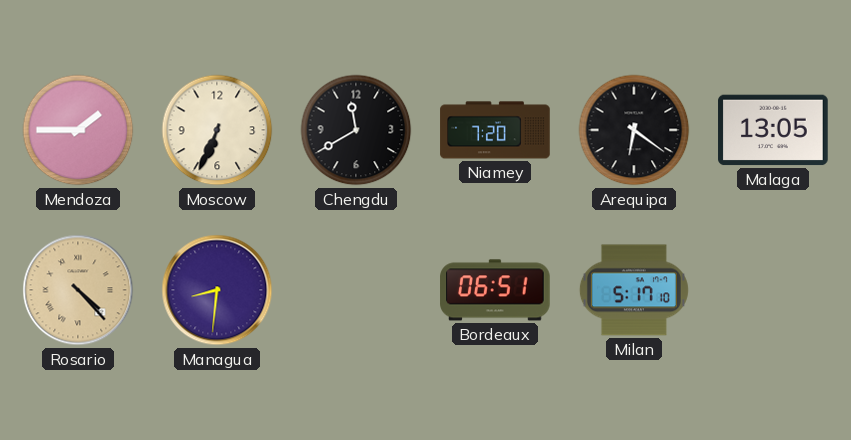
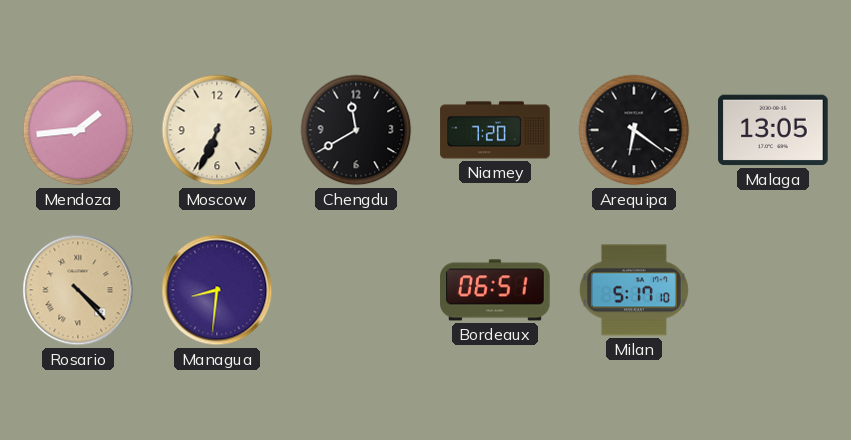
Mendoza: 1:45 -> 1:44 (78, 130)
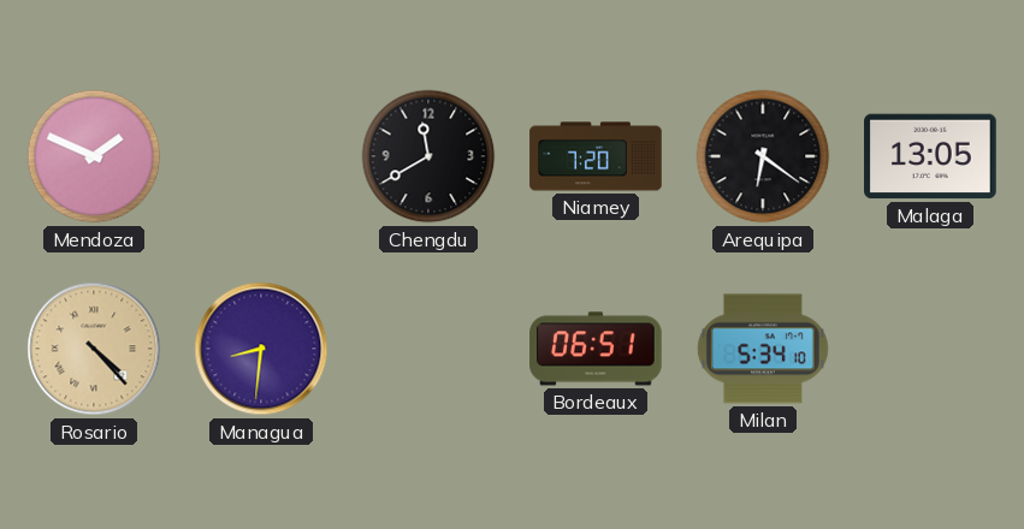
Mendoza: 1:44 -> 1:49 (94, 156)
Moscow: 6:34 -> none (217, 130)
Milan: 5:17 -> 5:34 (763, 349)
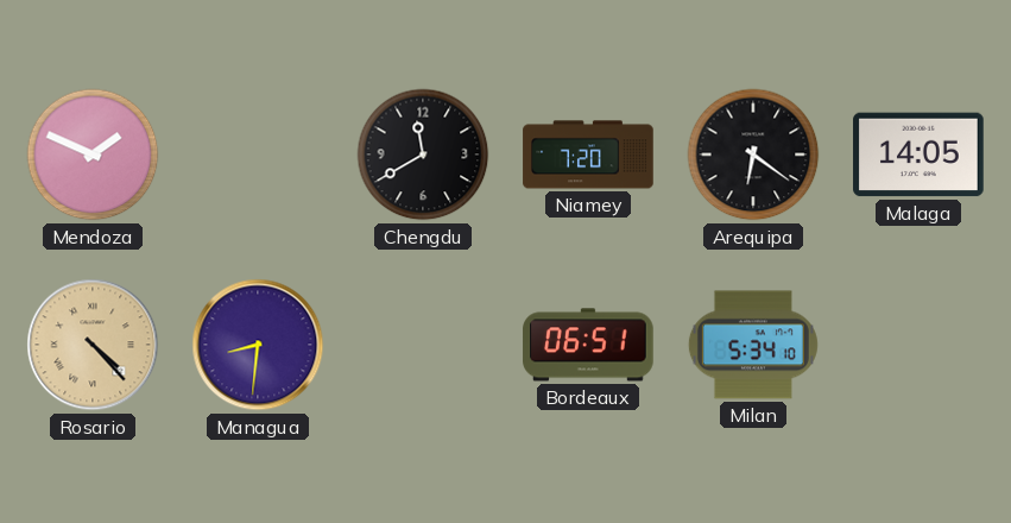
Malaga: 13:05 -> 14:05 (918, 155)
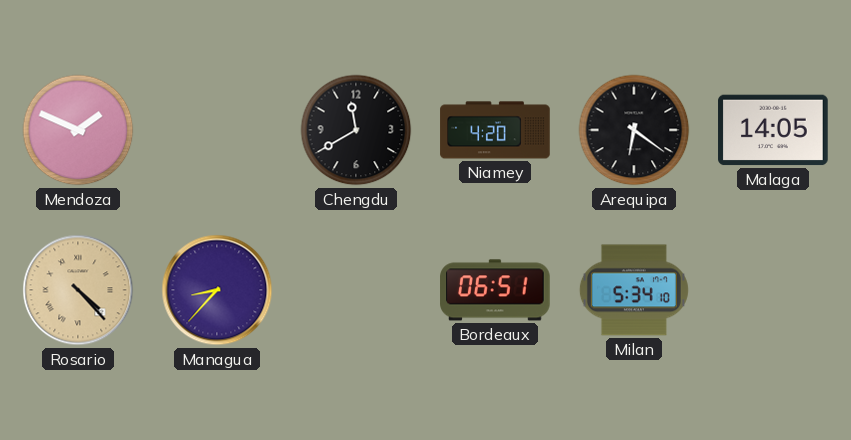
Niamey: 7:20 -> 4:20 (495, 130)
Managua: 8:31 -> 8:37 (217, 290)
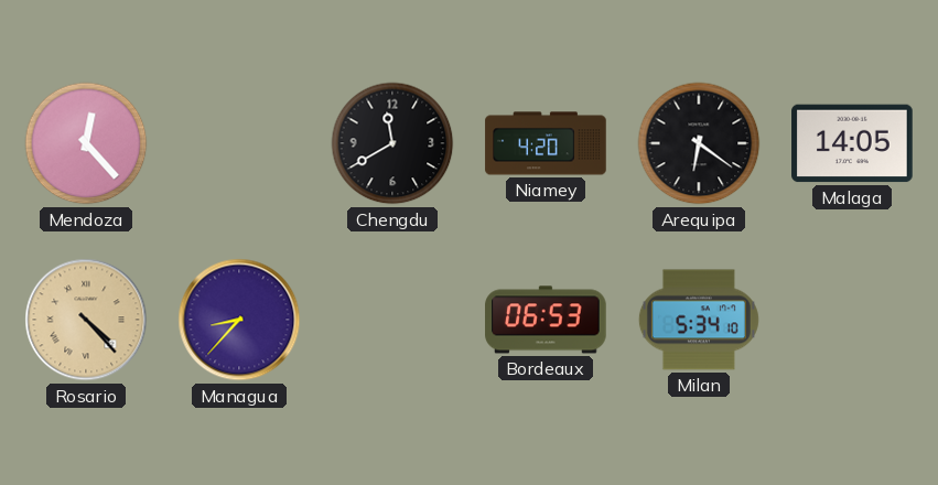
Mendoza: 1:49 -> 12:23 (86, 143)
Bordeaux: 06:51 -> 06:53 (546, 320)
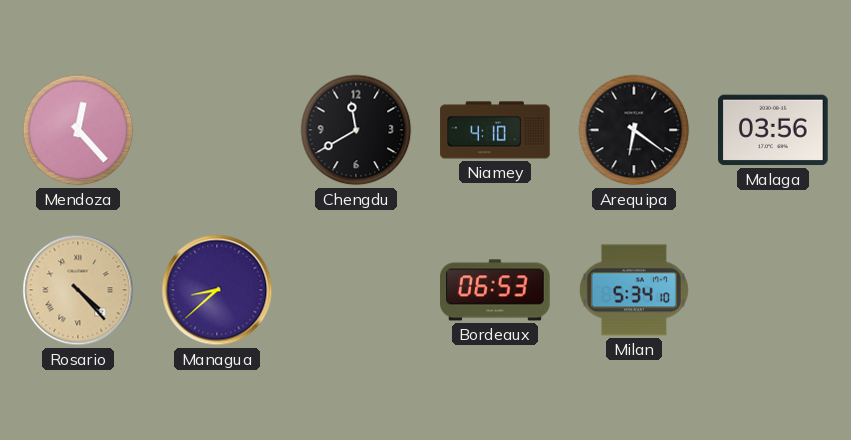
Niamey: 4:20 -> 4:10 (495, 130)
Malaga: 14:05 -> 03:56 (773, 130)
Managua: 8:37 -> 8:38 (217, 290)
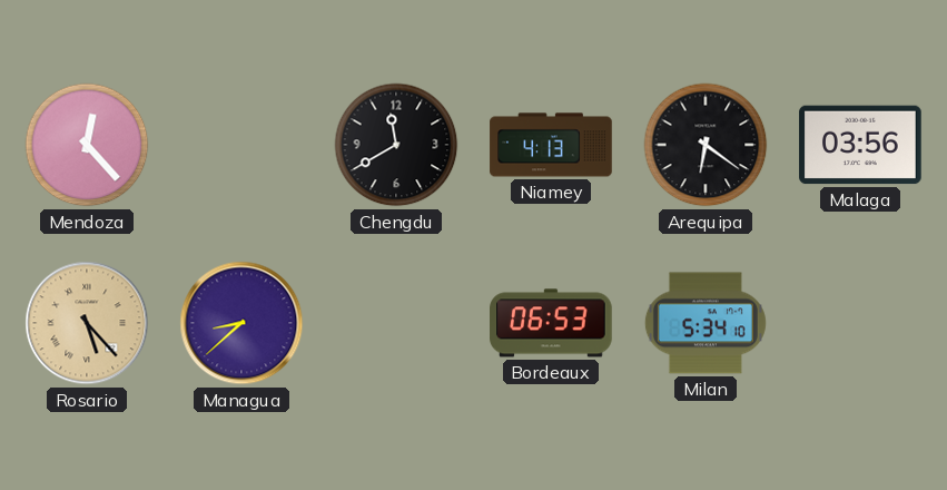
Niamey: 4:10 -> 4:13 (551, 145)
Rosario: 4:23 -> 5:23 (87, 323)
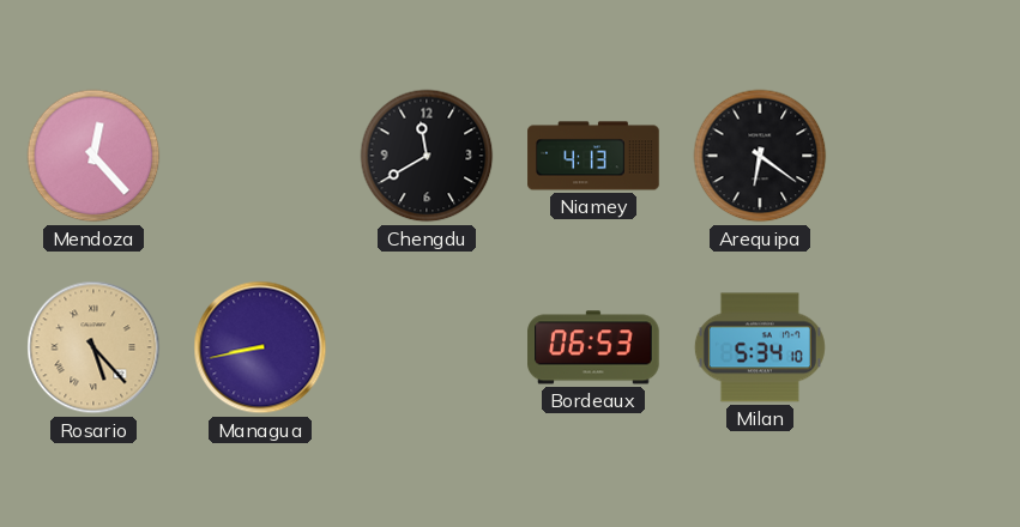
Malaga: 03:56 -> none (860, 145)
Managua: 8:38 -> 8:43 (260, 347)
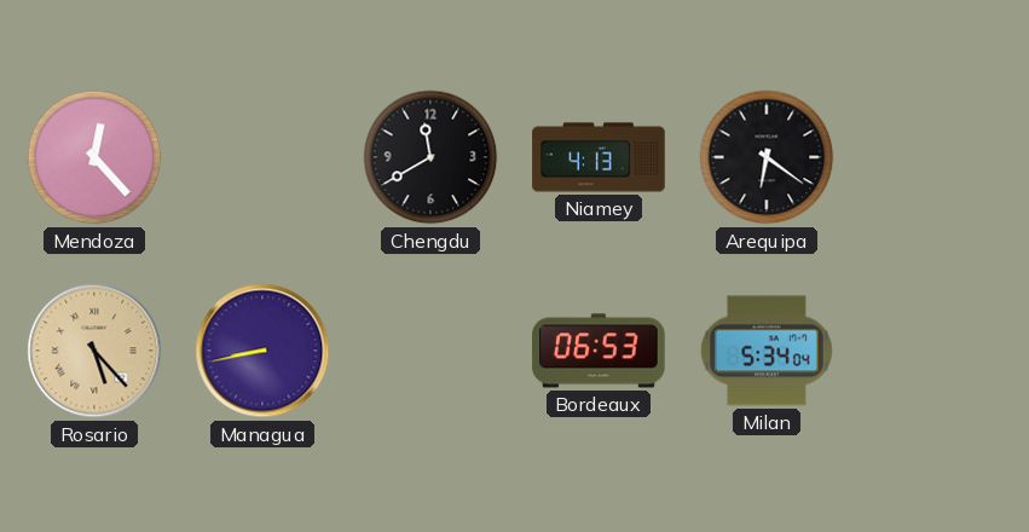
Milan: 5:34:10 -> 5:34:04 (767, 351)
